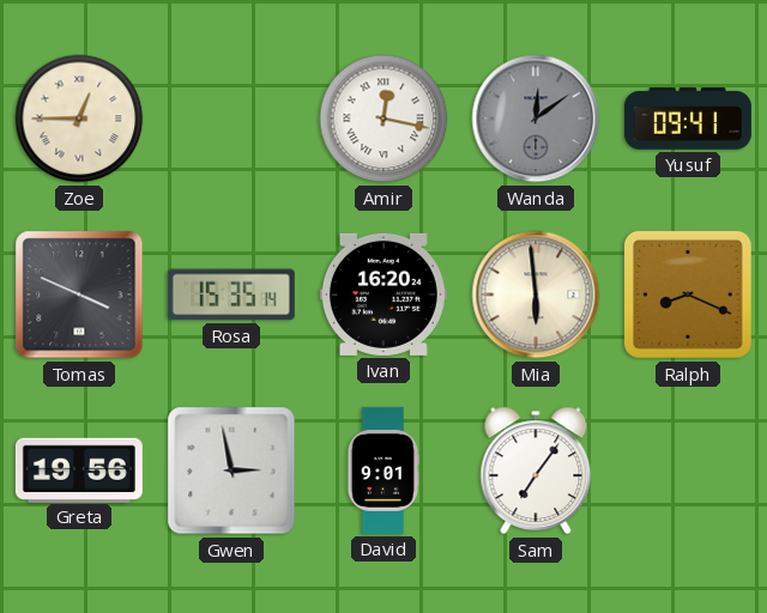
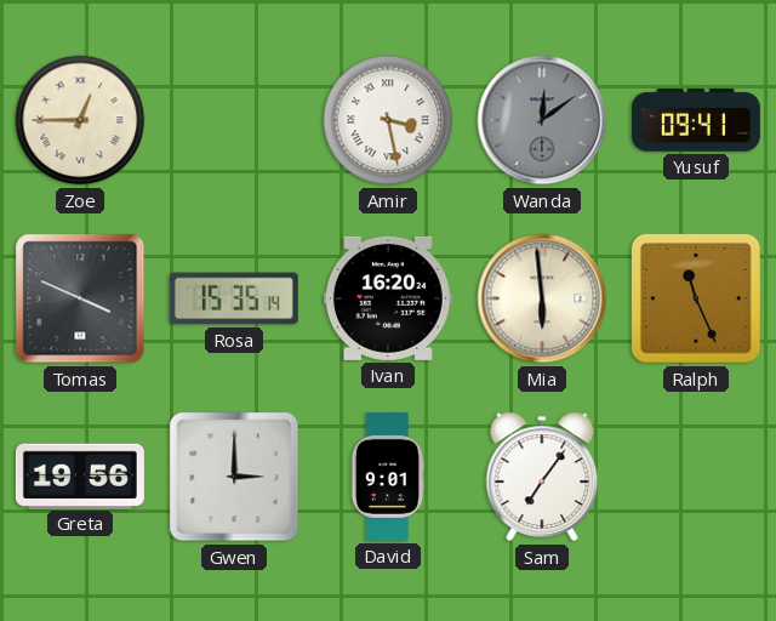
Amir: 12:17 -> 3:28 (388, 120)
Ralph: 8:19 -> 11:26 (696, 298)
Gwen: 2:58 -> 3:00 (234, 477)
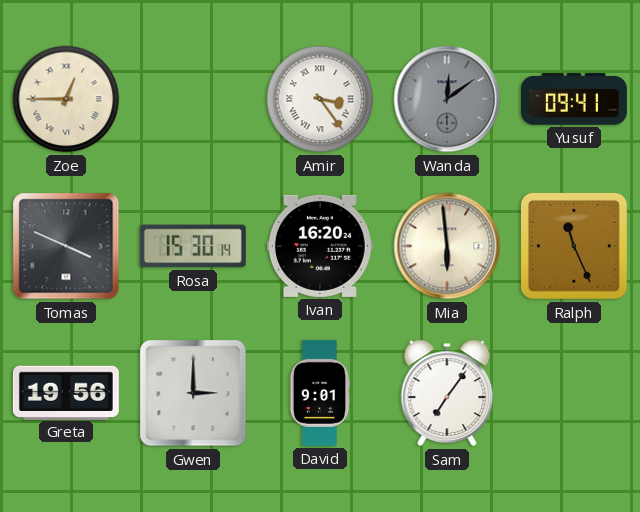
Amir: 3:28 -> 3:24 (320, 99)
Rosa: 15:35 -> 15:30 (193, 246)
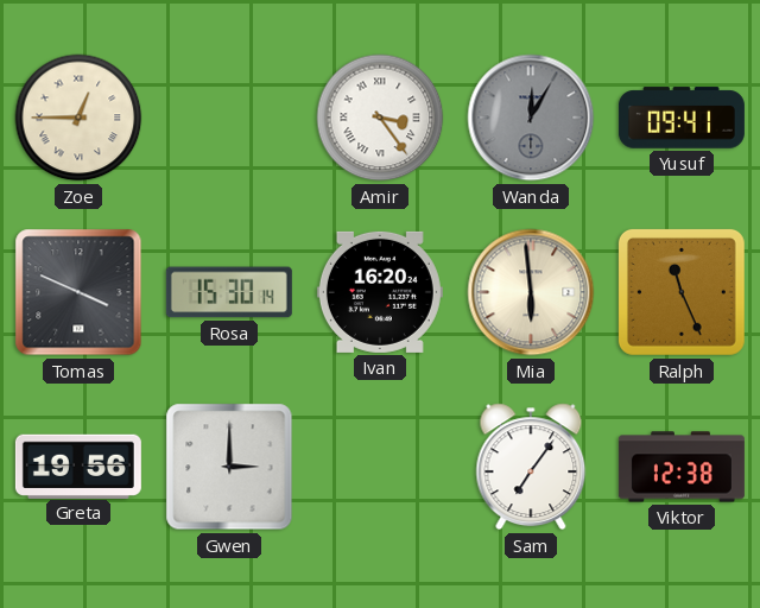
Wanda: 12:09 -> 12:05 (531, 118)
David: 9:01 -> none (320, 393)
Viktor: none -> 12:38 (682, 467)
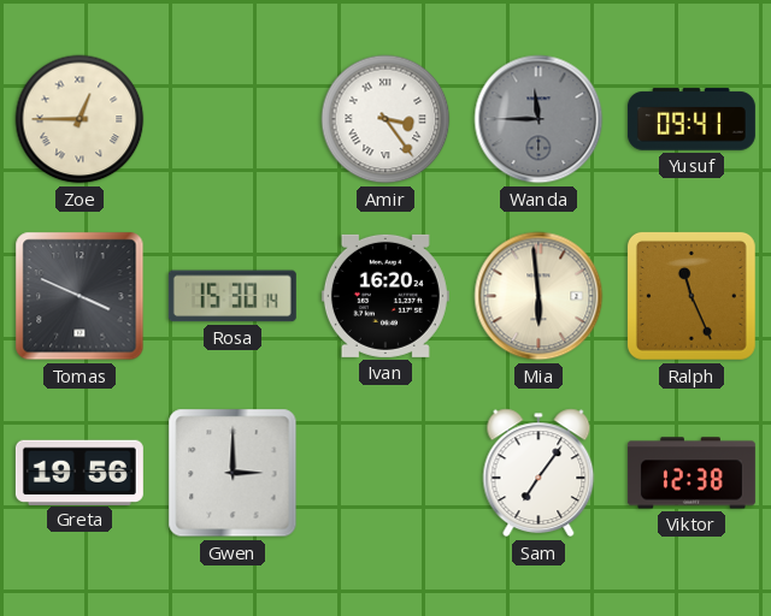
Wanda: 12:05 -> 11:45 (538, 119)
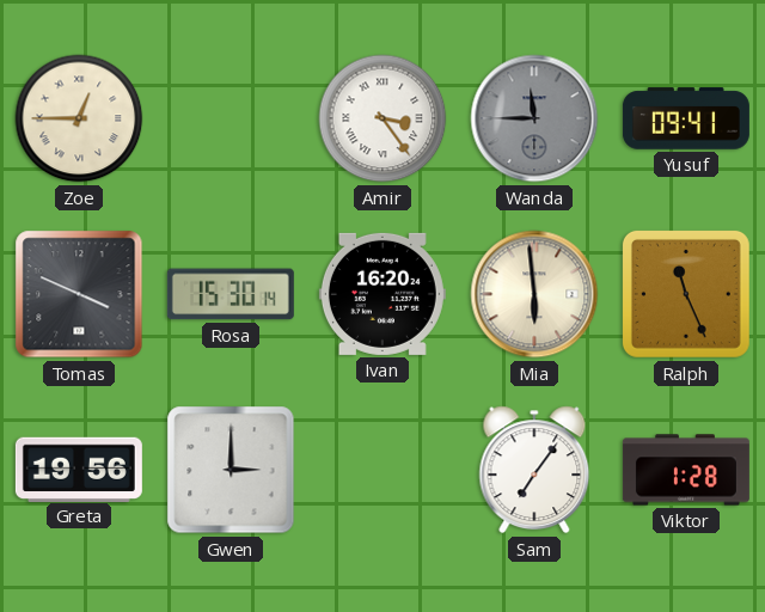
Viktor: 12:38 -> 1:28 (686, 470)
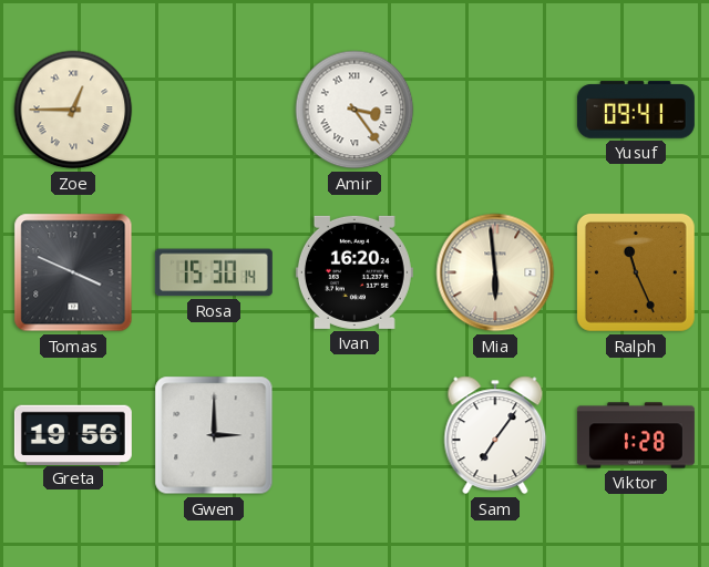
Wanda: 11:45 -> none (534, 118)
